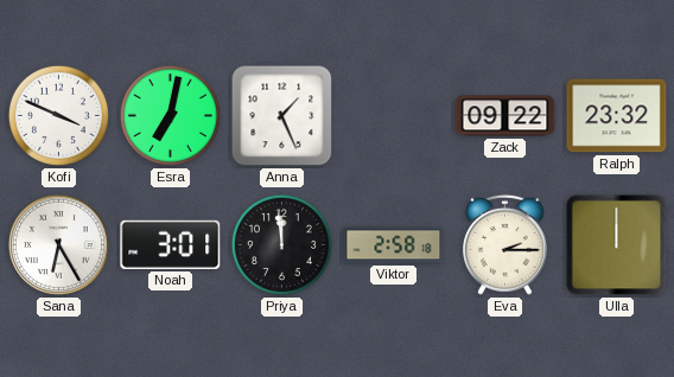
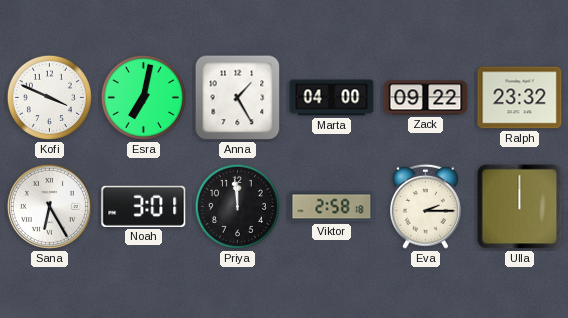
Anna: 1:26 -> 1:25 (238, 98)
Marta: none -> 04:00 (332, 98)
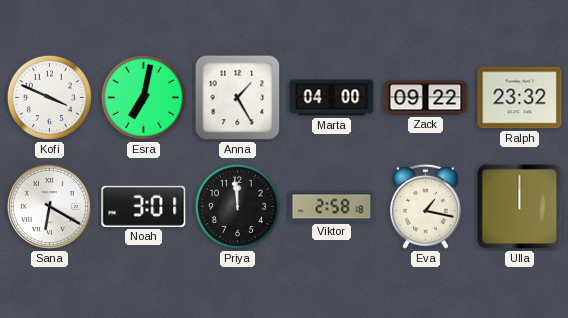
Sana: 6:25 -> 6:20 (49, 206)
Eva: 2:15 -> 1:17 (425, 206)
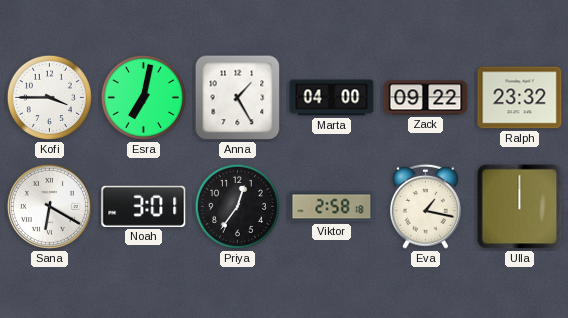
Kofi: 3:49 -> 3:45 (49, 97)
Priya: 11:59 -> 12:36 (237, 206)
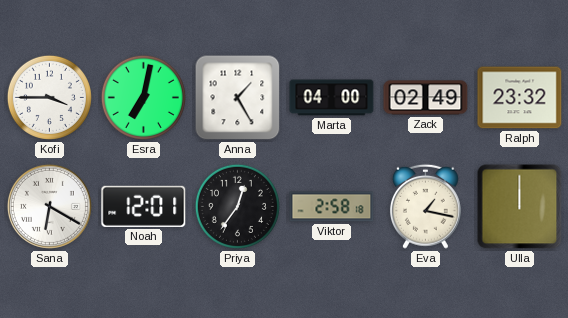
Zack: 09:22 -> 02:49 (426, 98)
Noah: 3:01 -> 12:01 (144, 206)
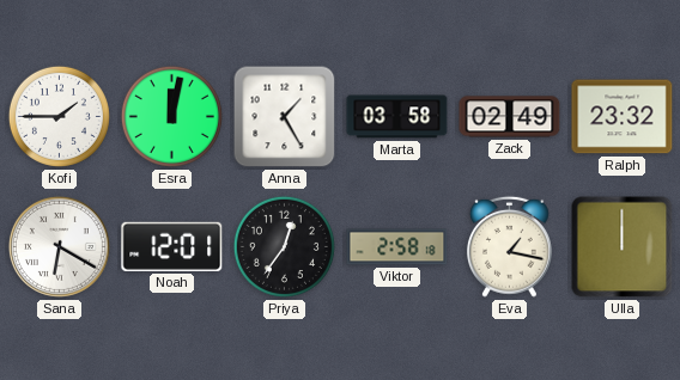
Kofi: 3:45 -> 1:45 (59, 116)
Esra: 7:02 -> 12:02 (171, 116)
Marta: 04:00 -> 03:58 (397, 117)
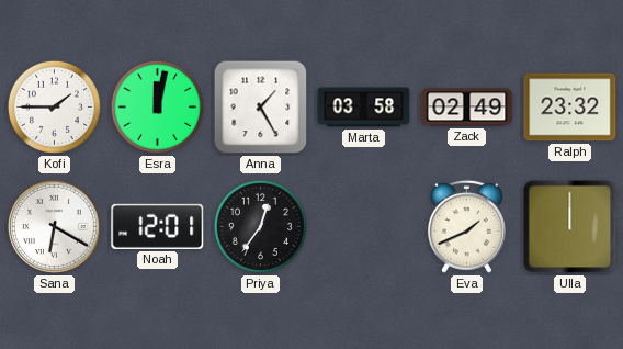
Viktor: 2:58 -> none (397, 247)
Eva: 1:17 -> 1:41 (466, 226)
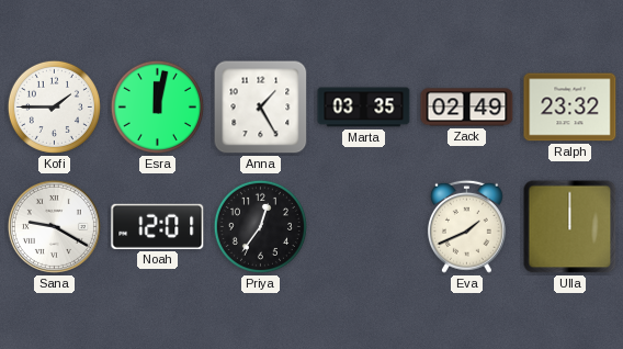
Marta: 03:58 -> 03:35 (364, 108)
Sana: 6:20 -> 9:20 (54, 226)
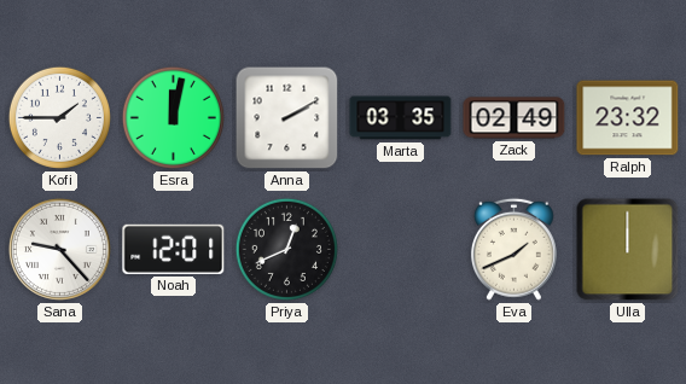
Anna: 1:25 -> 2:10 (287, 118)
Sana: 9:20 -> 9:23 (59, 249)
Priya: 12:36 -> 12:41 (286, 249)
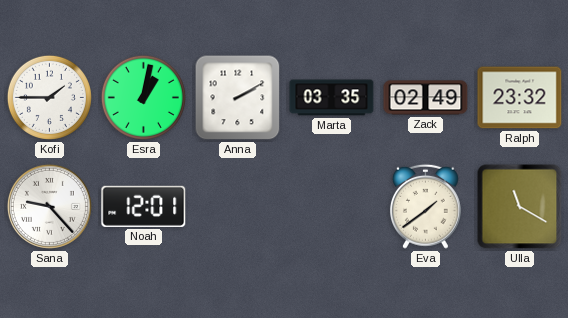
Esra: 12:02 -> 1:02 (143, 97)
Priya: 12:41 -> none (286, 249)
Eva: 1:41 -> 1:39 (425, 206)
Ulla: 12:00 -> 11:20 (520, 207)
